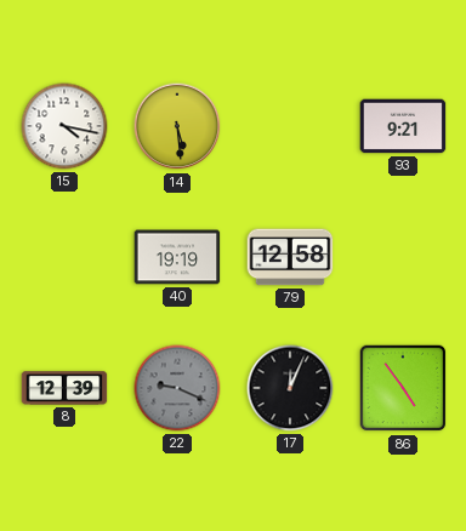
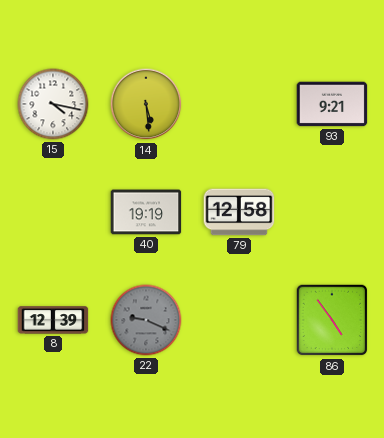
17: 12:04 -> none (290, 388)
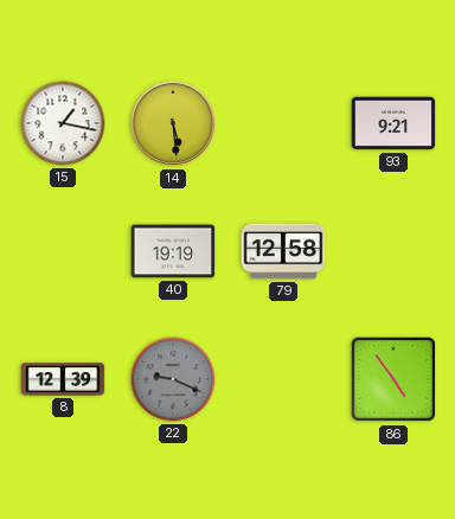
15: 4:17 -> 1:17 (63, 123)
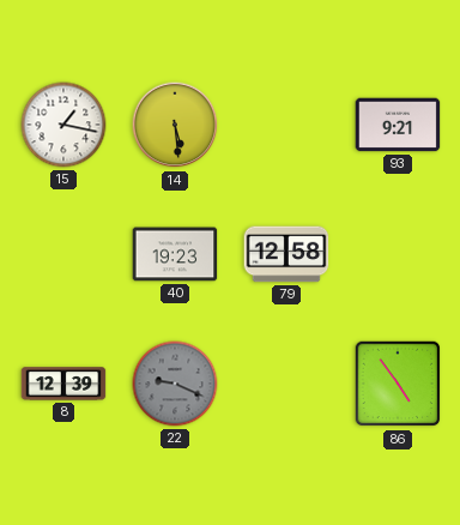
40: 19:19 -> 19:23 (175, 254)
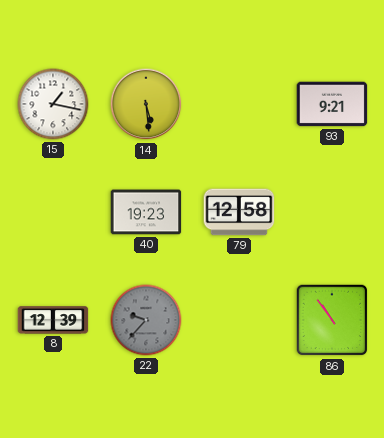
22: 9:19 -> 9:37 (146, 320)
86: 4:54 -> 10:54 (332, 320)
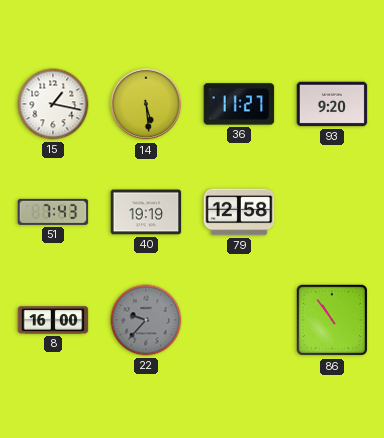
36: none -> 11:27 (239, 104)
93: 9:21 -> 9:20 (332, 104)
51: none -> 7:43 (53, 212)
40: 19:23 -> 19:19 (146, 212)
8: 12:39 -> 16:00 (53, 320)
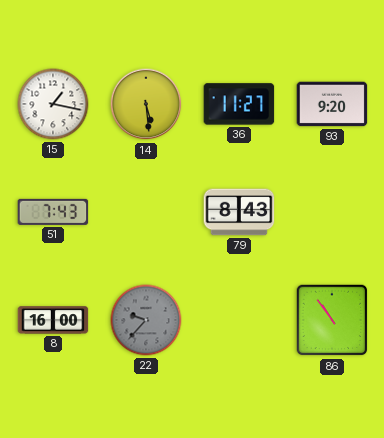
40: 19:19 -> none (146, 212)
79: 12:58 -> 8:43 (239, 212)
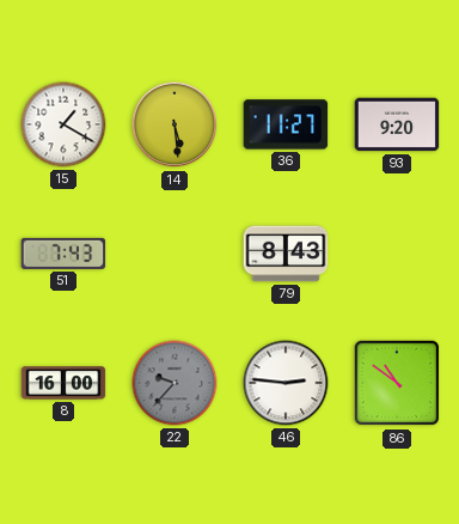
15: 1:17 -> 1:20 (63, 124)
46: none -> 2:46 (286, 383)
86: 10:54 -> 10:51 (397, 383)
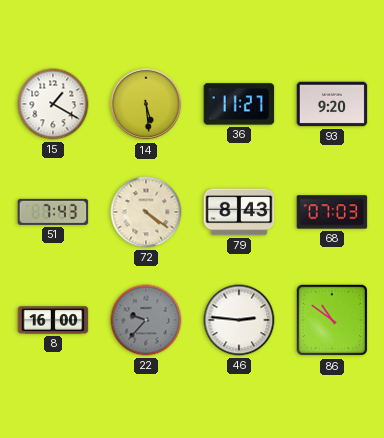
72: none -> 4:21 (146, 212)
68: none -> 07:03 (332, 212)
